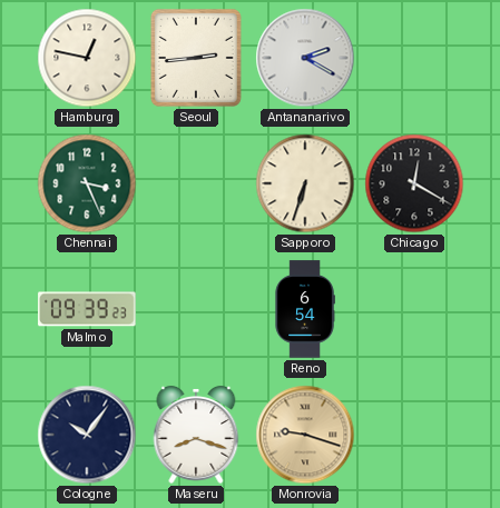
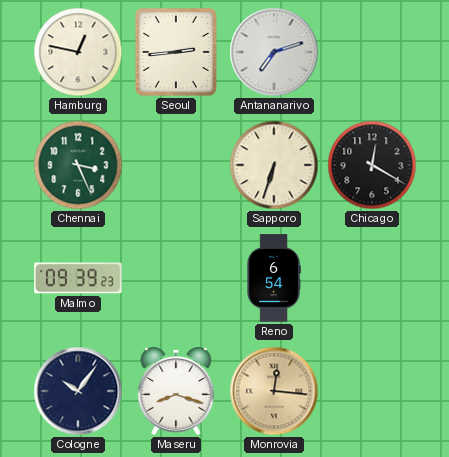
Antananarivo: 2:20 -> 7:12 (274, 52)
Monrovia: 9:18 -> 12:16 (274, 391)
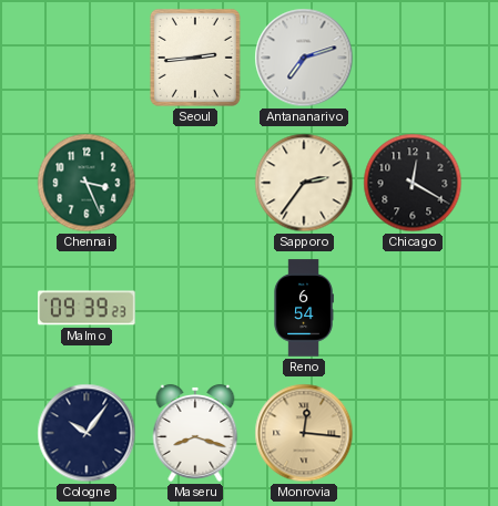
Hamburg: 12:47 -> none (78, 52)
Sapporo: 6:33 -> 2:36 (304, 183)
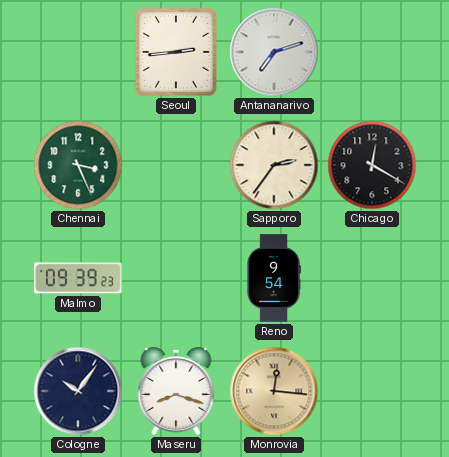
Reno: 6:54 -> 9:54 (274, 278)
